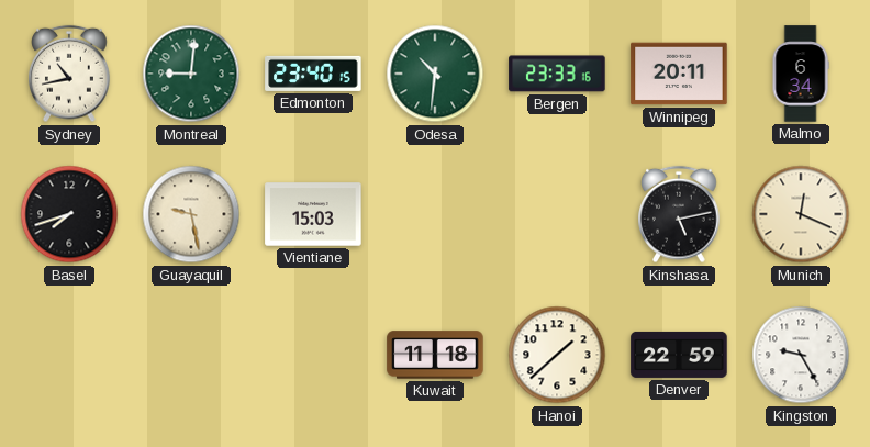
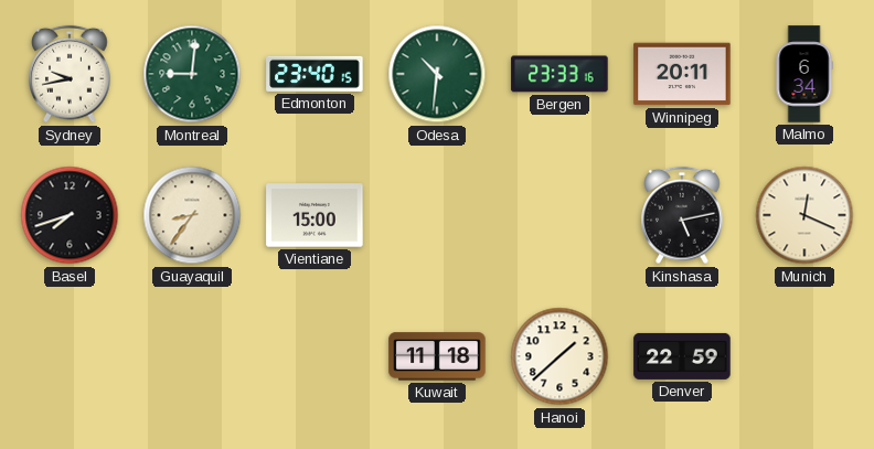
Sydney: 10:43 -> 9:43 (70, 74)
Guayaquil: 9:28 -> 8:36 (192, 215)
Vientiane: 15:03 -> 15:00 (315, 215)
Kingston: 9:25 -> none (801, 355)
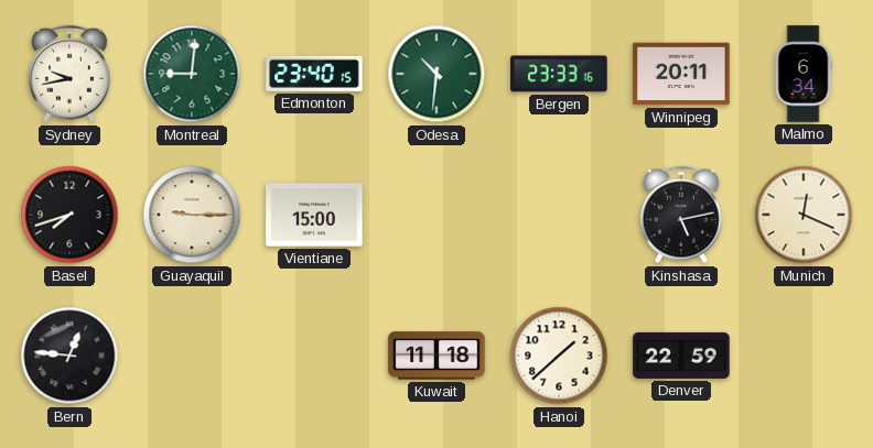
Guayaquil: 8:36 -> 9:15 (192, 215)
Bern: none -> 12:46 (69, 356)
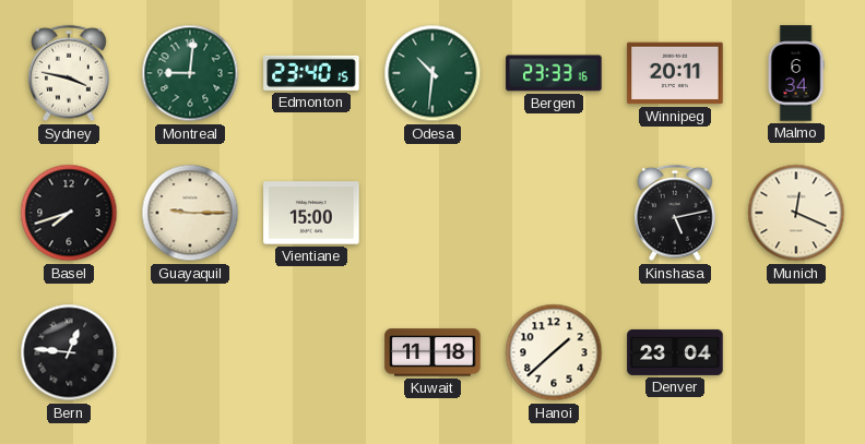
Sydney: 9:43 -> 3:47 (69, 73)
Denver: 22:59 -> 23:04 (675, 352)
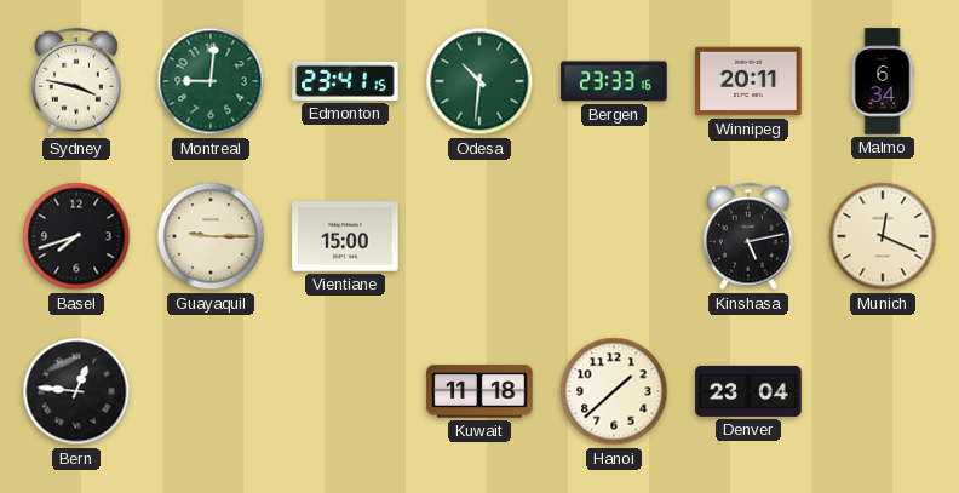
Edmonton: 23:40 -> 23:41 (345, 81)
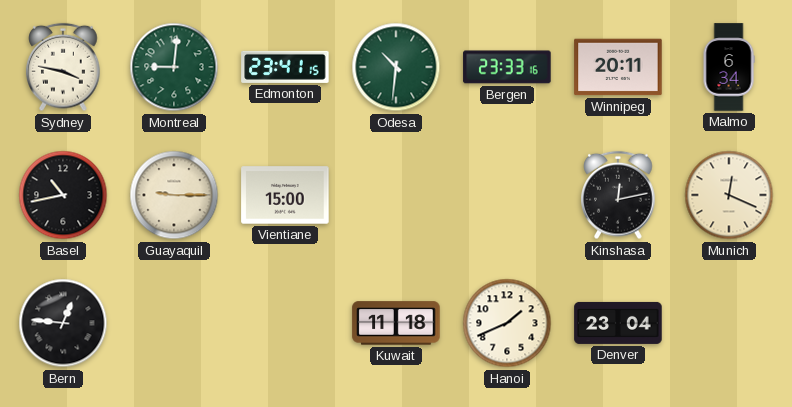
Basel: 7:42 -> 10:43 (63, 195)
Kinshasa: 5:13 -> 12:13 (618, 195)
Hanoi: 1:38 -> 1:41 (507, 323)
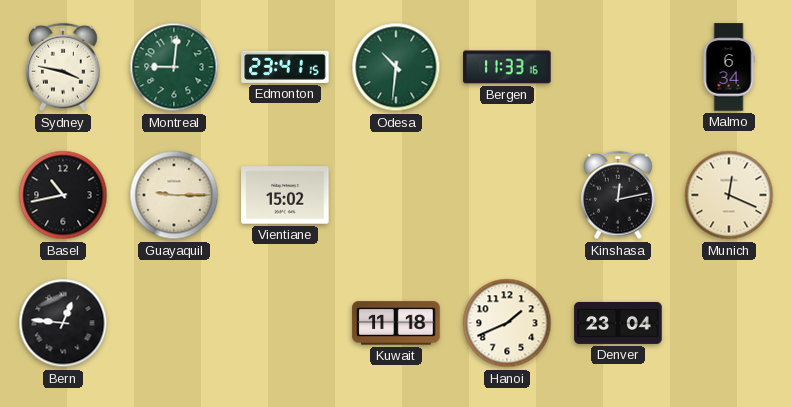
Bergen: 23:33 -> 11:33 (507, 67)
Winnipeg: 20:11 -> none (618, 67)
Vientiane: 15:00 -> 15:02 (285, 195)
